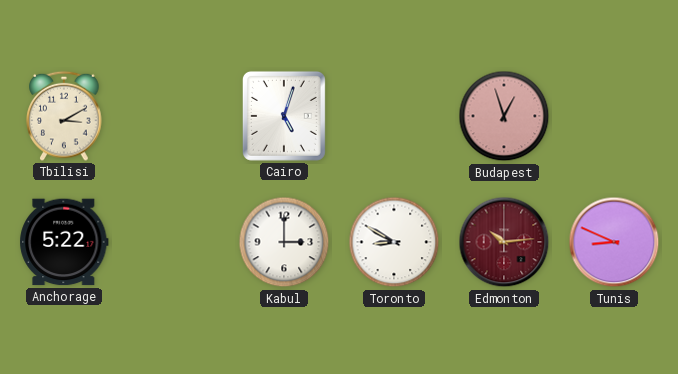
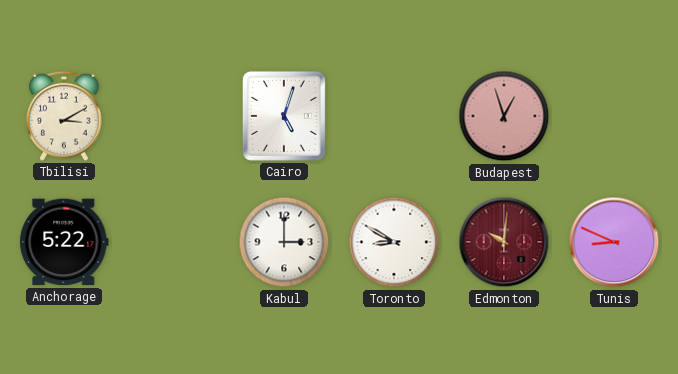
Edmonton: 10:14 -> 10:01 (504, 242)
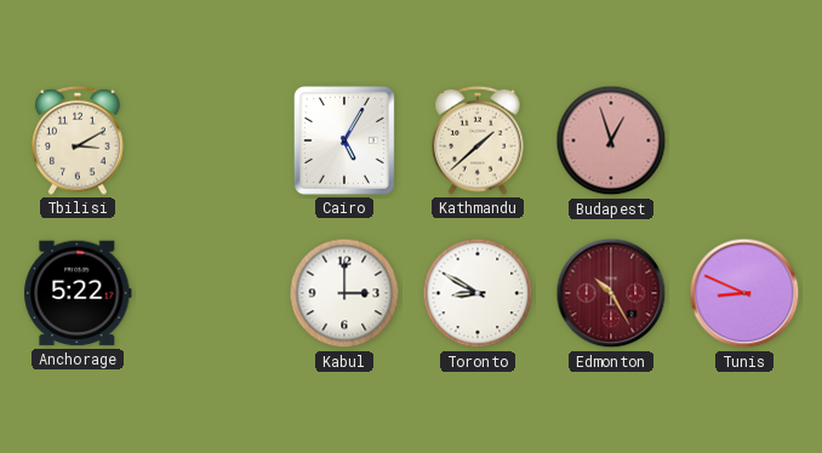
Cairo: 5:03 -> 5:05 (344, 141)
Kathmandu: none -> 1:38 (478, 141)
Edmonton: 10:01 -> 10:25 (611, 293)
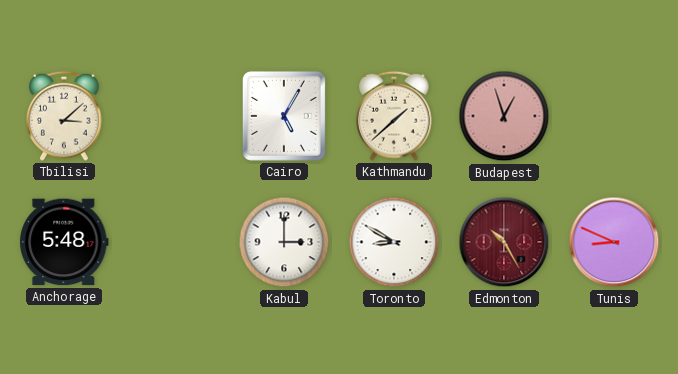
Tbilisi: 3:10 -> 3:08 (64, 116)
Anchorage: 5:22 -> 5:48 (64, 242)
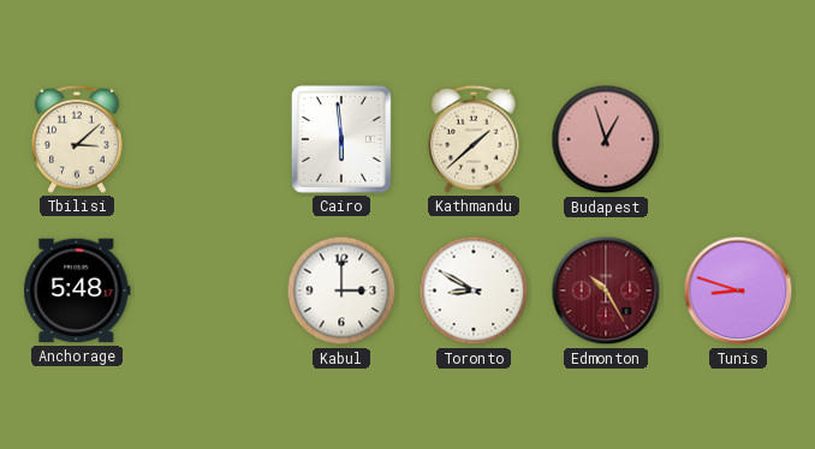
Cairo: 5:05 -> 5:59 (341, 139)
Tunis: 8:49 -> 8:48 (738, 291)
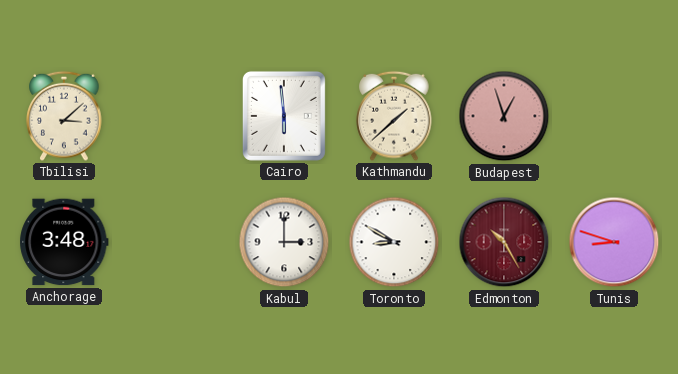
Anchorage: 5:48 -> 3:48 (64, 242)
